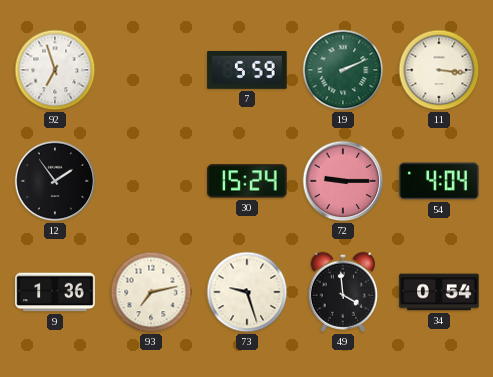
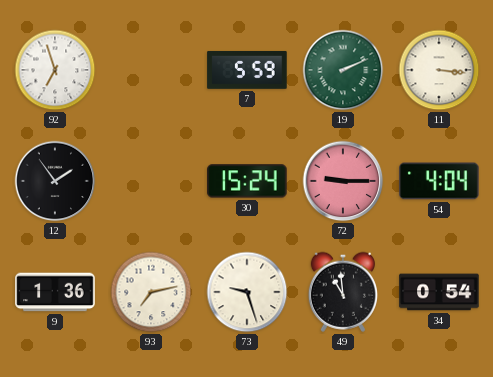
49: 3:59 -> 10:59 (342, 292)
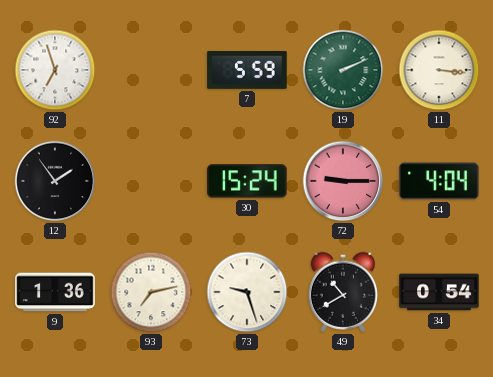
49: 10:59 -> 10:40 (342, 292)
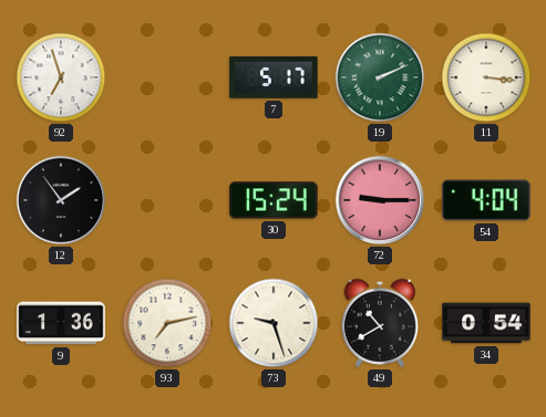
7: 5:59 -> 5:17 (274, 77)
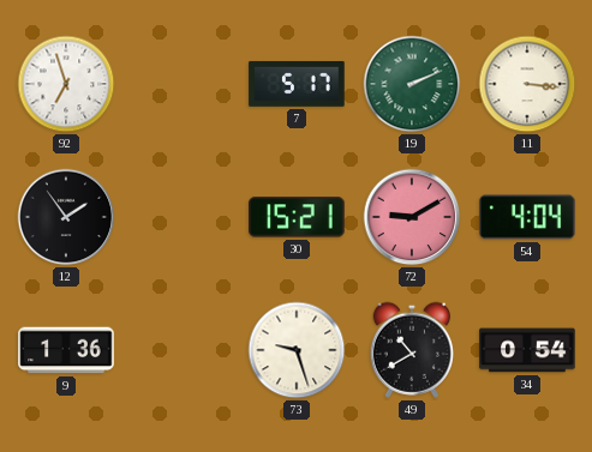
30: 15:24 -> 15:21 (297, 217)
72: 9:15 -> 9:10 (412, 217)
93: 7:13 -> none (167, 323)
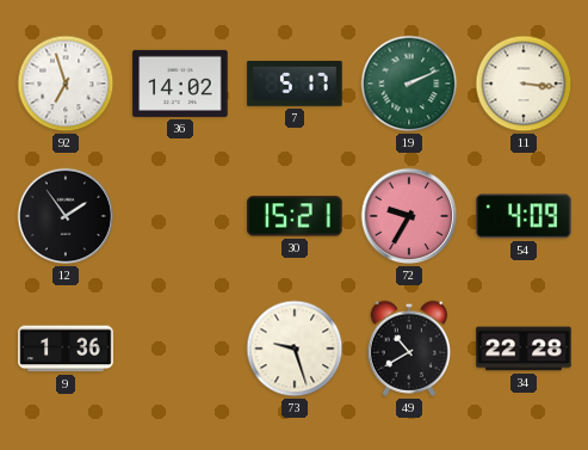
36: none -> 14:02 (180, 84)
72: 9:10 -> 9:35 (409, 216)
54: 4:04 -> 4:09 (524, 216)
34: 0:54 -> 22:28 (524, 349)
